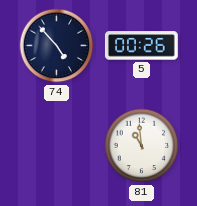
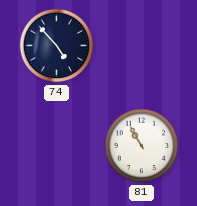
5: 00:26 -> none (141, 46)
81: 10:59 -> 10:55 (142, 146)
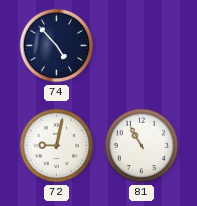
72: none -> 9:02 (57, 146)
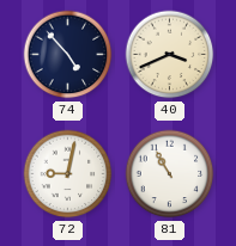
40: none -> 3:41 (170, 55)
